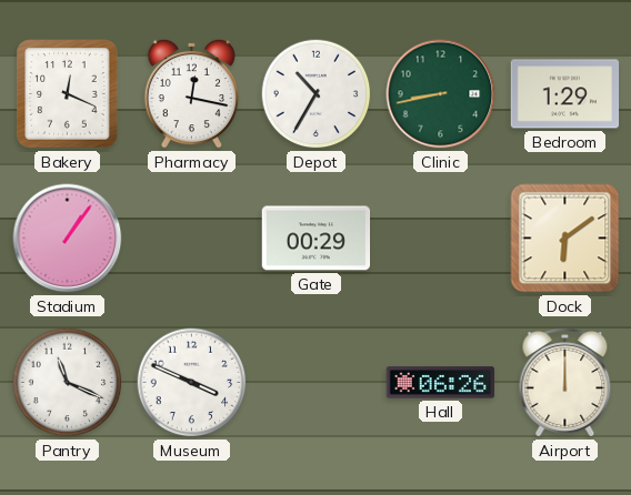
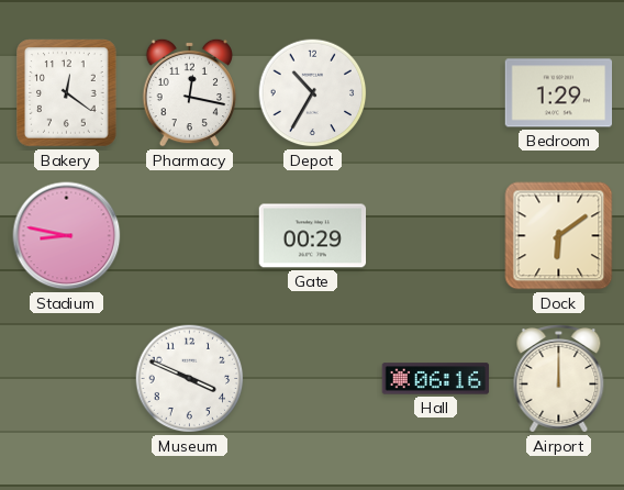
Bakery: 12:19 -> 12:21 (67, 93)
Clinic: 8:43 -> none (441, 94)
Stadium: 1:06 -> 8:47 (67, 236)
Pantry: 11:19 -> none (68, 383)
Hall: 06:26 -> 06:16 (436, 379)
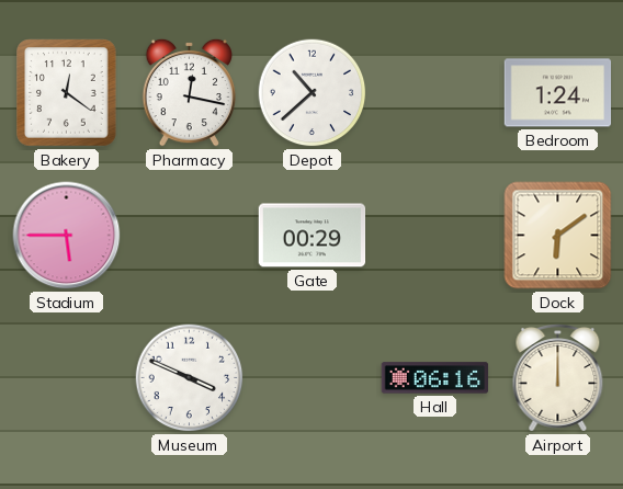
Depot: 10:35 -> 10:38 (313, 93)
Bedroom: 1:29 -> 1:24 (558, 93)
Stadium: 8:47 -> 5:45 (67, 236)
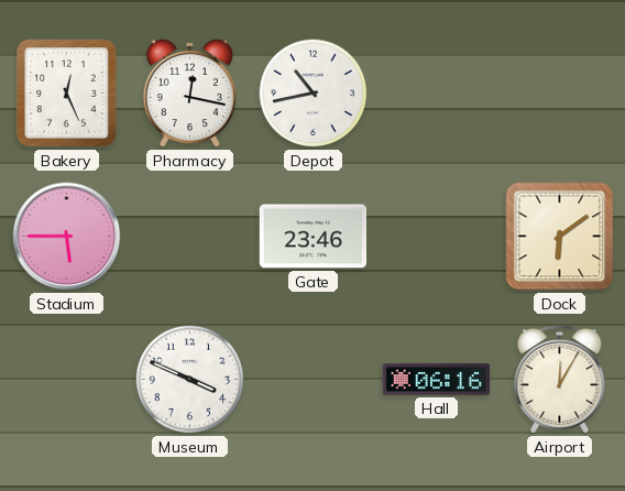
Bakery: 12:21 -> 12:26 (67, 94)
Depot: 10:38 -> 10:43 (314, 94)
Bedroom: 1:24 -> none (558, 93)
Gate: 00:29 -> 23:46 (314, 237)
Airport: 12:00 -> 12:05 (560, 380)
